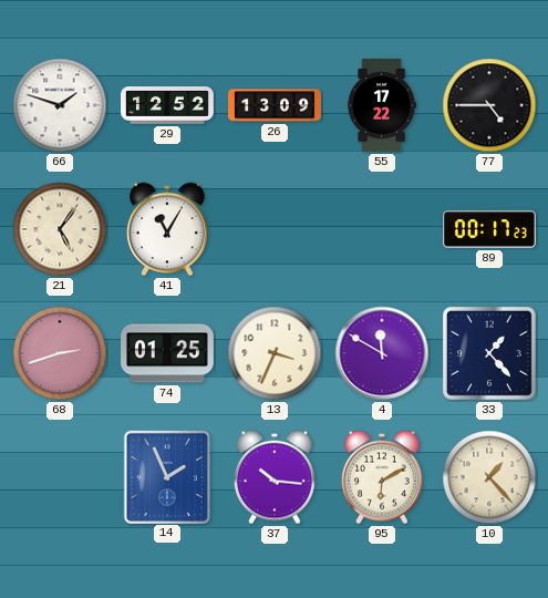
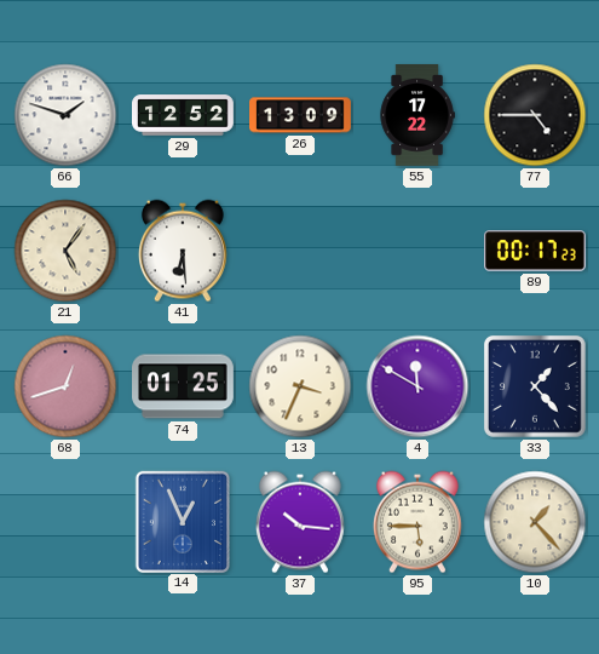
41: 11:05 -> 6:29 (183, 251)
68: 2:42 -> 12:42 (65, 386)
14: 1:56 -> 12:56 (182, 521)
95: 6:10 -> 5:45 (417, 522)
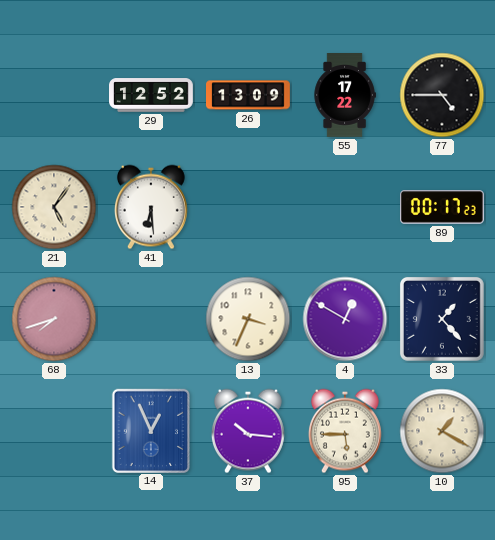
66: 1:48 -> none (65, 115)
68: 12:42 -> 7:42 (54, 319)
74: 01:25 -> none (184, 386)
4: 11:50 -> 12:50 (345, 319)
10: 1:23 -> 1:20 (442, 431)
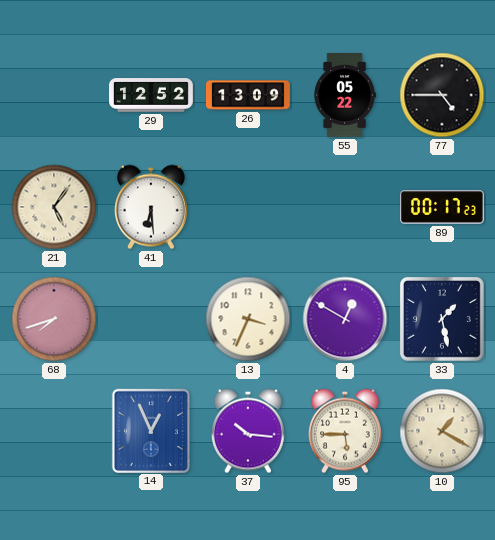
55: 17:22 -> 05:22 (345, 96)
33: 1:23 -> 1:28 (442, 319)
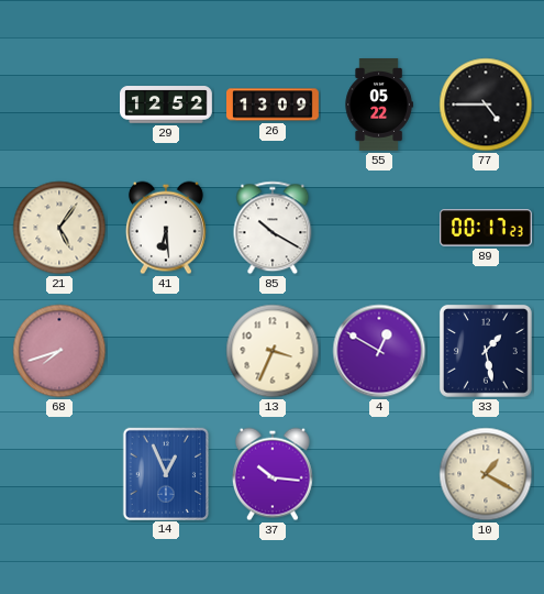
85: none -> 10:20 (273, 228)
95: 5:45 -> none (345, 431)
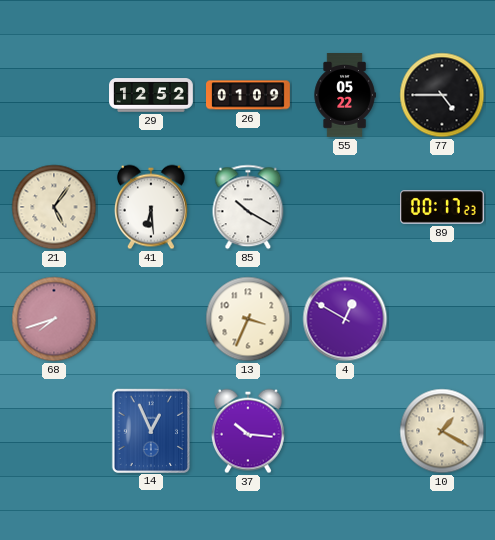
26: 13:09 -> 01:09 (249, 95)
33: 1:28 -> none (486, 351)
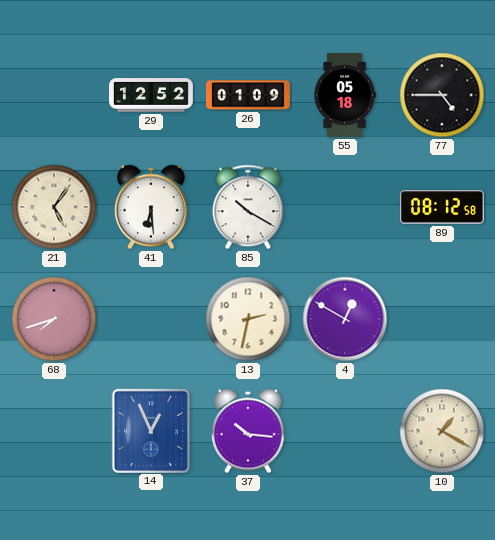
55: 05:22 -> 05:18 (345, 96)
89: 00:17 -> 08:12 (443, 207)
13: 3:34 -> 2:32 (248, 319)
